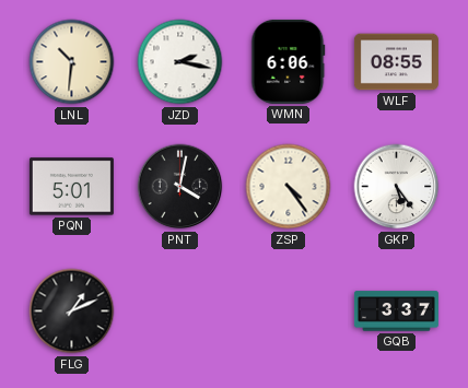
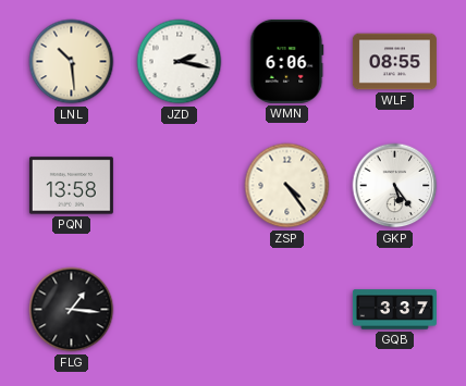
LNL: 10:31 -> 10:29 (72, 62)
PQN: 5:01 -> 13:58 (71, 186)
PNT: 4:02 -> none (180, 187)
FLG: 1:11 -> 1:16 (72, 310)
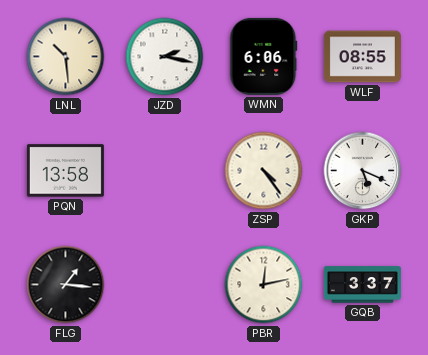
GKP: 5:24 -> 5:19 (363, 171)
PBR: none -> 12:13 (264, 285)
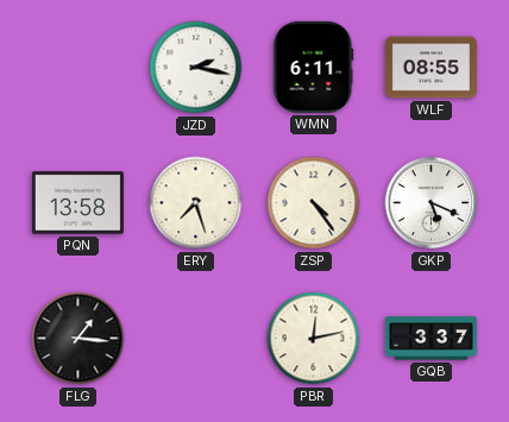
LNL: 10:29 -> none (66, 57)
WMN: 6:06 -> 6:11 (314, 67)
ERY: none -> 7:27 (196, 203)
